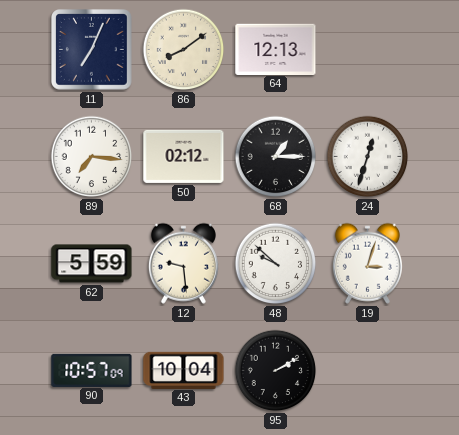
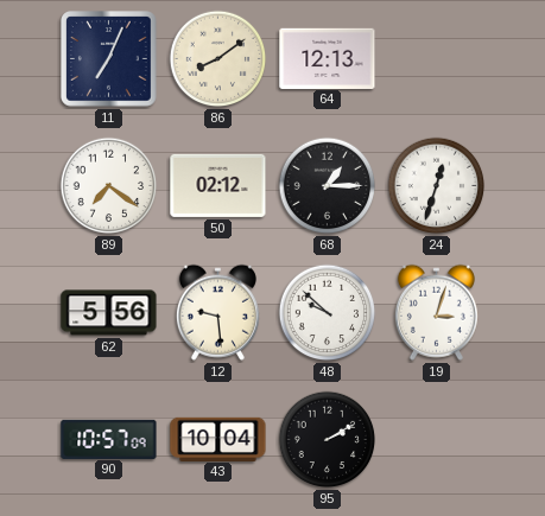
89: 7:16 -> 7:21 (109, 186)
62: 5:59 -> 5:56 (109, 313)
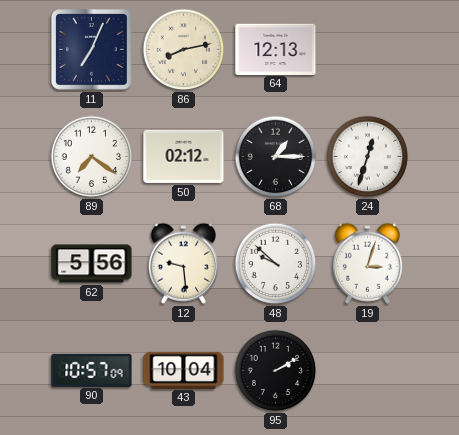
86: 8:09 -> 8:13 (184, 50)
